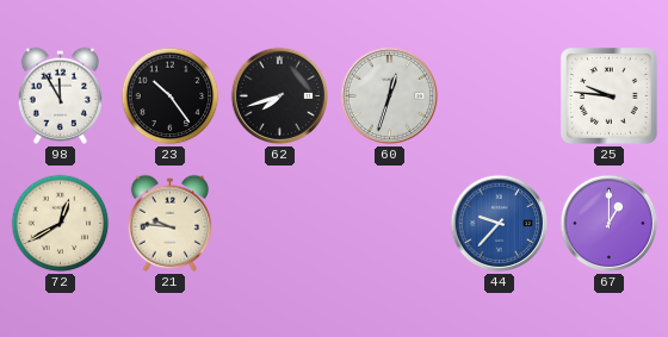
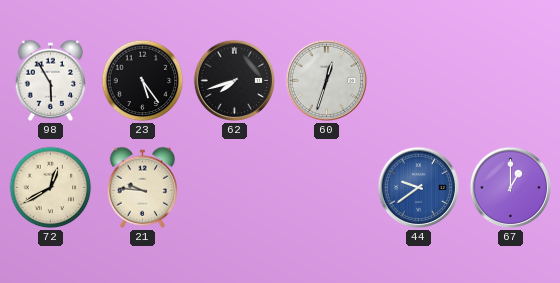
98: 11:55 -> 5:55 (50, 80)
23: 10:24 -> 5:24 (143, 81)
25: 9:46 -> none (610, 96)
44: 9:37 -> 9:39 (419, 188)
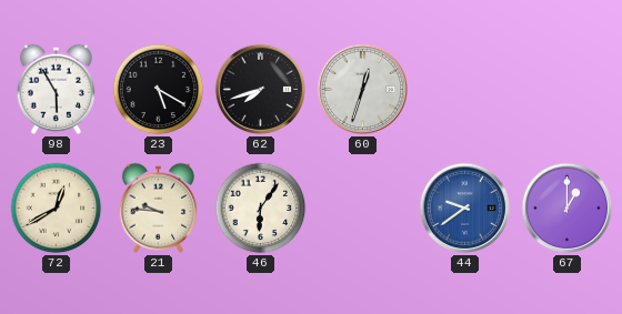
23: 5:24 -> 5:20 (159, 90)
46: none -> 6:06 (261, 209)
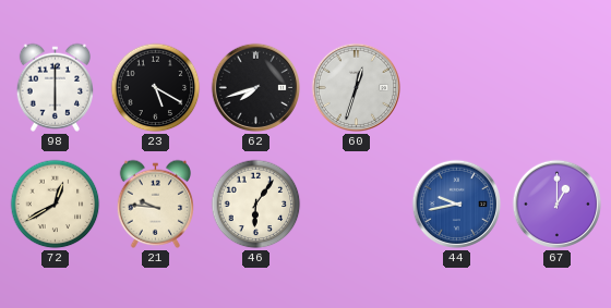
98: 5:55 -> 6:00 (55, 87)
44: 9:39 -> 9:43 (457, 205)
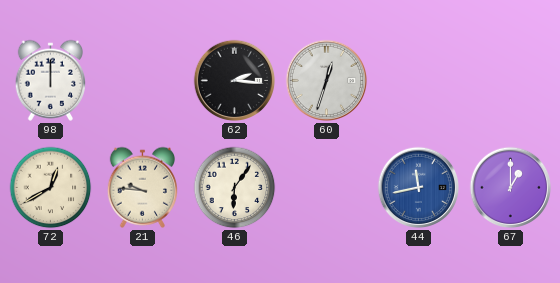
98: 6:00 -> 12:00 (50, 80)
23: 5:20 -> none (156, 88)
62: 7:42 -> 2:16 (235, 81)
44: 9:43 -> 11:43 (419, 188)
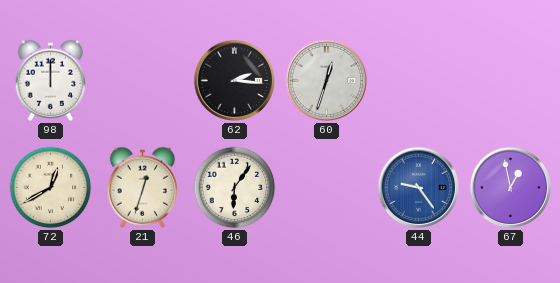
21: 9:46 -> 12:33 (142, 187)
44: 11:43 -> 9:24 (419, 188)
67: 1:00 -> 12:58 (511, 188)
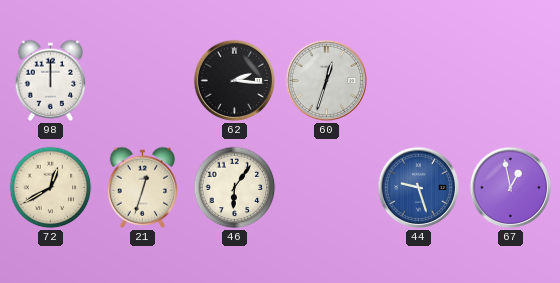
44: 9:24 -> 9:27 (419, 188)
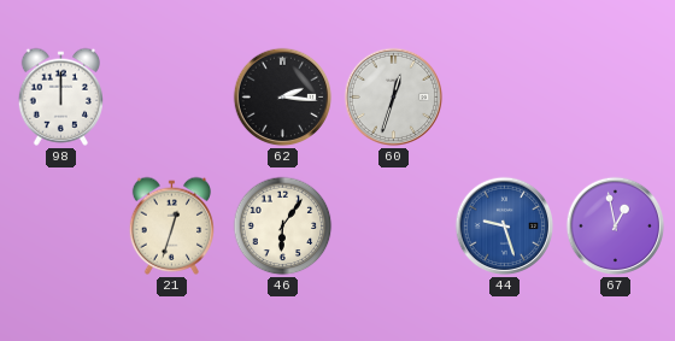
72: 12:40 -> none (51, 188)
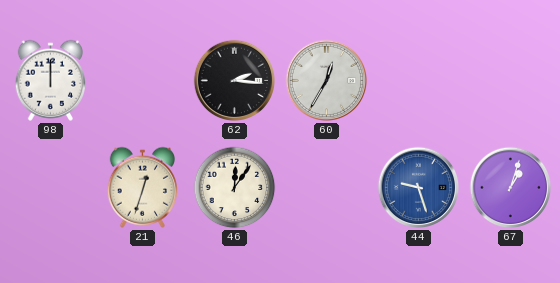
60: 12:33 -> 12:35 (327, 81)
46: 6:06 -> 12:06 (235, 188)
67: 12:58 -> 1:03 (511, 188)
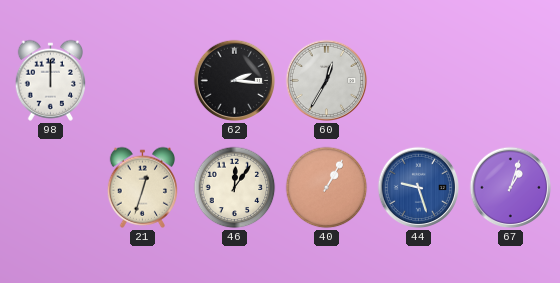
40: none -> 1:05 (327, 188)
